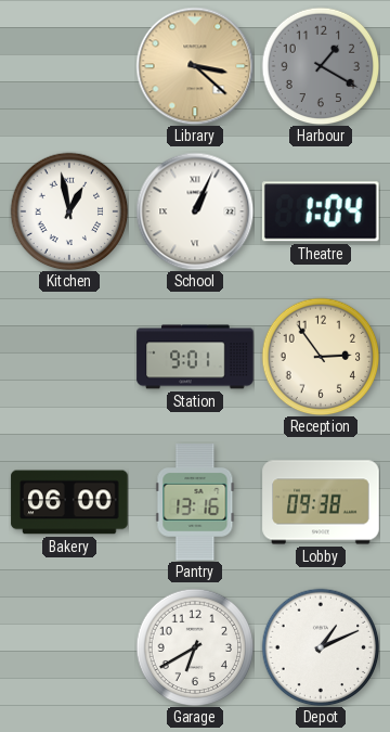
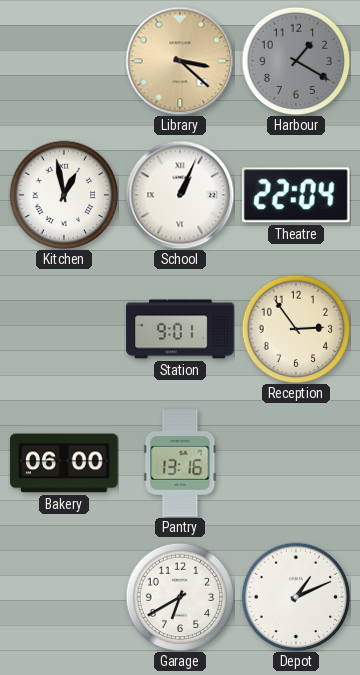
Theatre: 1:04 -> 22:04 (296, 195)
Lobby: 09:38 -> none (321, 502)
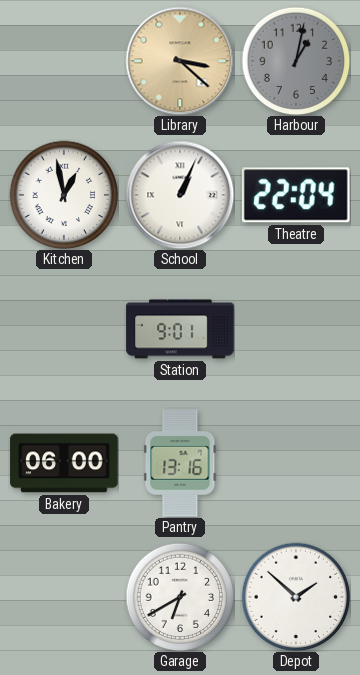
Harbour: 1:20 -> 1:02 (296, 61)
Reception: 2:54 -> none (296, 329)
Depot: 1:11 -> 1:52 (296, 597)
